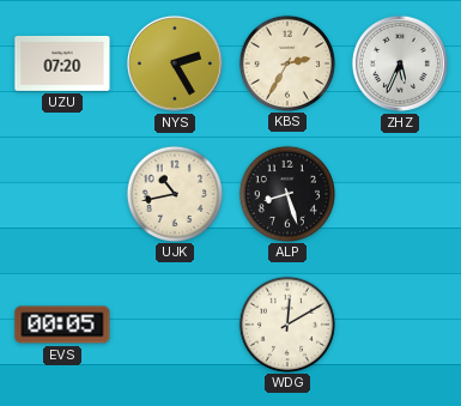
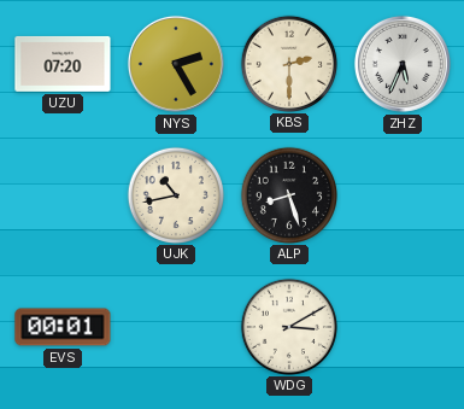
KBS: 2:35 -> 2:30 (288, 63)
EVS: 00:05 -> 00:01 (63, 327)
WDG: 12:10 -> 3:10 (288, 326)
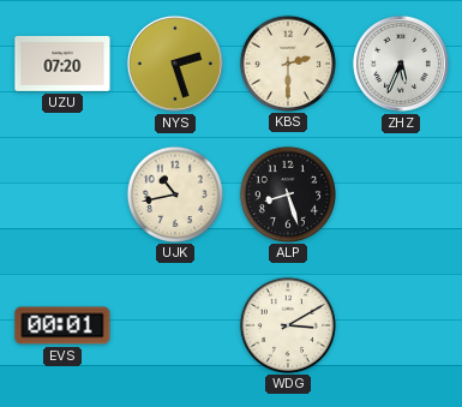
NYS: 2:25 -> 2:27 (175, 64)
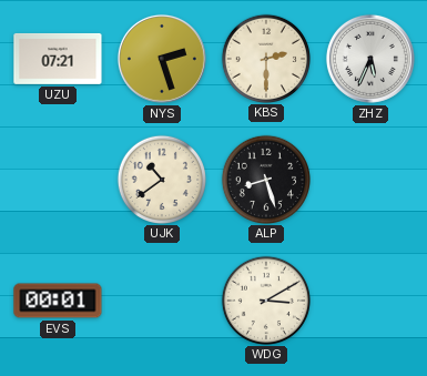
UZU: 07:20 -> 07:21 (58, 59)
UJK: 10:43 -> 10:39 (161, 179)
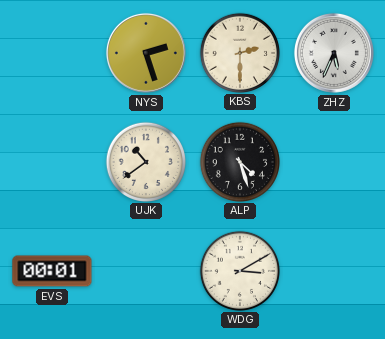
UZU: 07:21 -> none (58, 59)
ALP: 8:27 -> 4:27 (239, 161)
